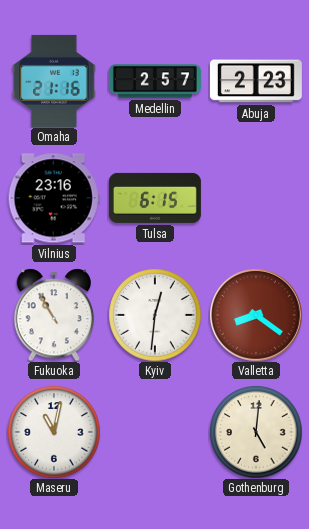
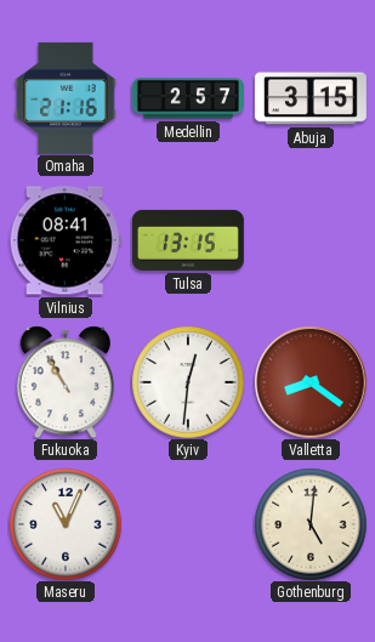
Abuja: 2:23 -> 3:15 (311, 98)
Vilnius: 23:16 -> 08:41 (66, 240)
Tulsa: 6:15 -> 13:15 (188, 240)
Maseru: 11:02 -> 11:04 (66, 524)
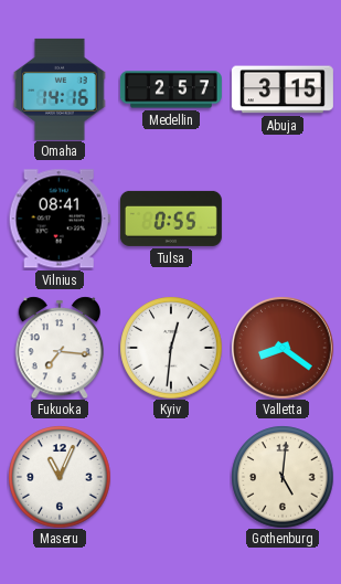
Omaha: 21:16 -> 14:16 (60, 89)
Tulsa: 13:15 -> 0:55 (171, 219)
Fukuoka: 10:55 -> 7:16 (60, 348)
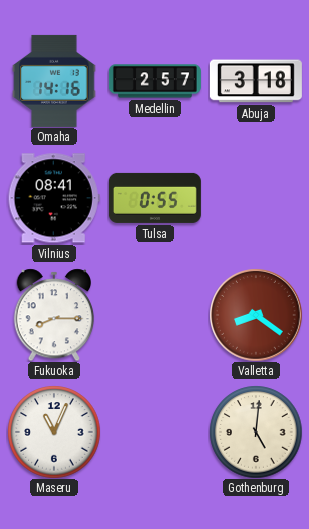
Abuja: 3:15 -> 3:18 (256, 81)
Fukuoka: 7:16 -> 8:15 (54, 315)
Kyiv: 12:31 -> none (171, 348)
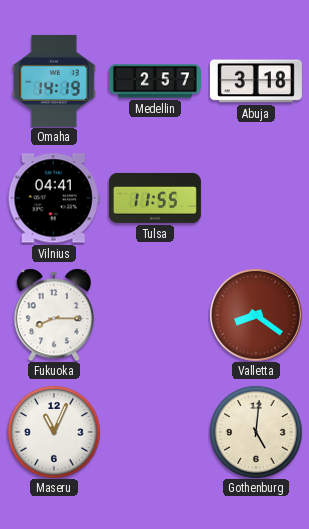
Omaha: 14:16 -> 14:19 (54, 81)
Vilnius: 08:41 -> 04:41 (54, 198)
Tulsa: 0:55 -> 11:55 (155, 198)
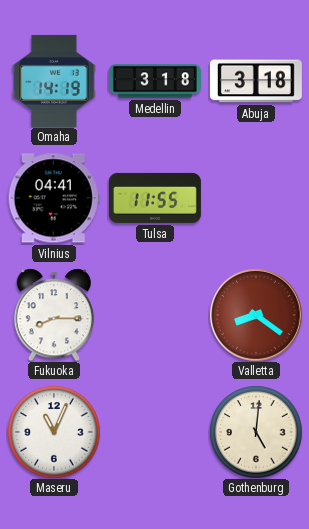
Medellin: 2:57 -> 3:18 (155, 81)
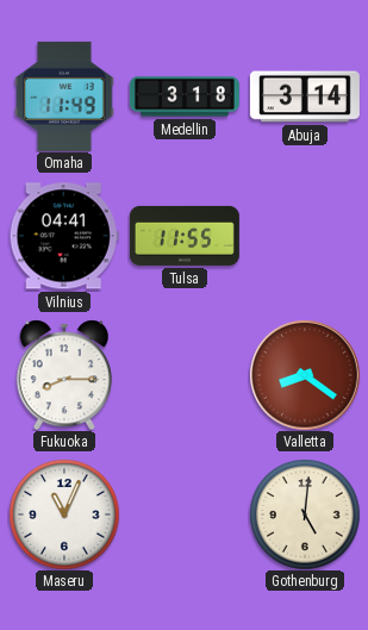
Omaha: 14:19 -> 11:49 (64, 96)
Abuja: 3:18 -> 3:14 (305, 96)
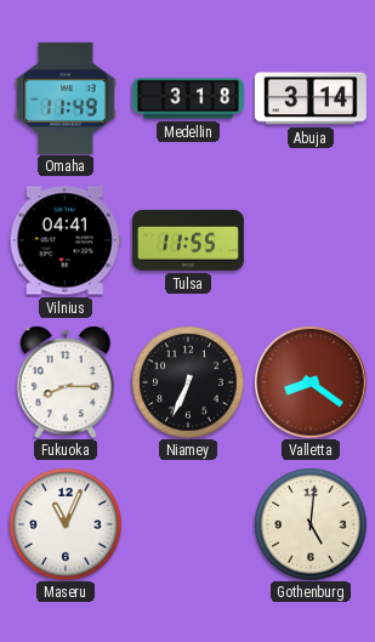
Niamey: none -> 6:34 (188, 382)
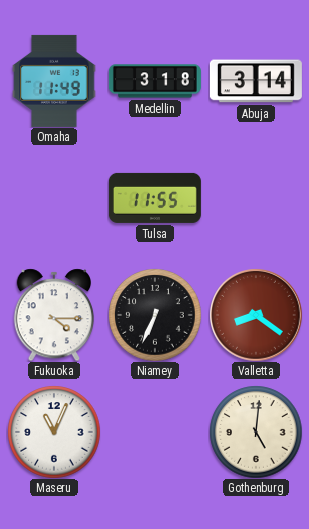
Vilnius: 04:41 -> none (66, 240)
Fukuoka: 8:15 -> 4:15 (54, 315)
